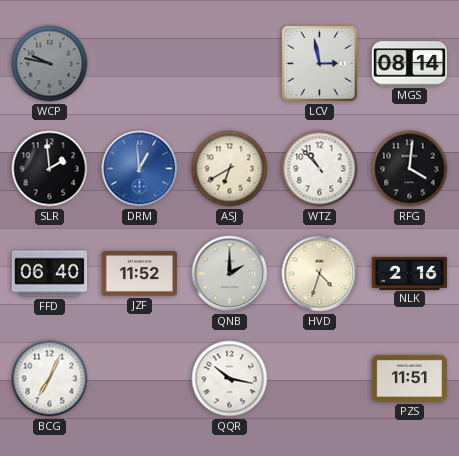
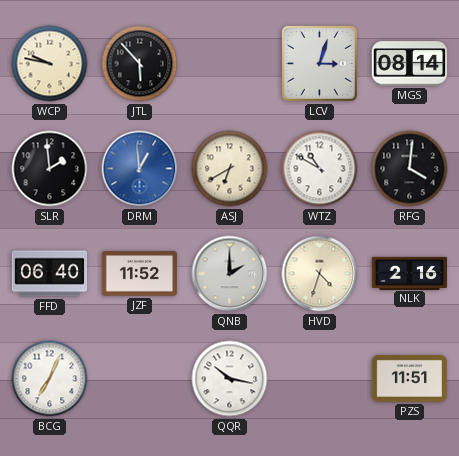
WCP dial: grey -> cream (50, 64)
JTL: none -> 5:53 (140, 64)
LCV: 2:58 -> 3:03 (319, 63)
WTZ: 10:53 -> 10:50 (320, 169)
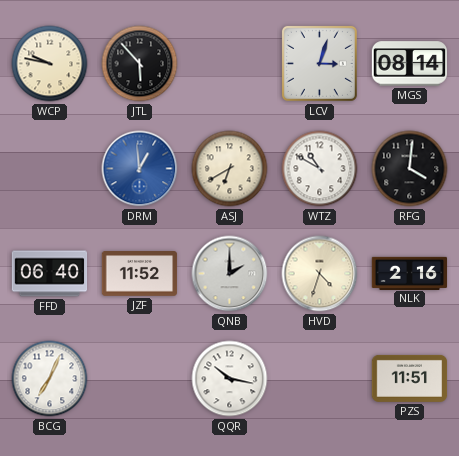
SLR: 1:59 -> none (50, 169)
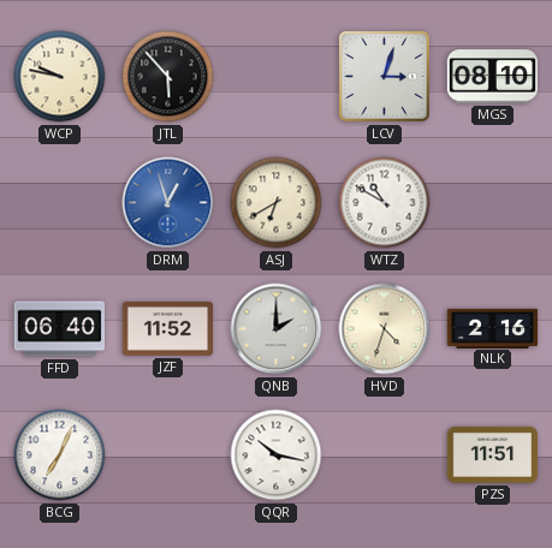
MGS: 08:14 -> 08:10 (493, 77)
DRM: 12:59 -> 12:57 (168, 203)
RFG: 4:01 -> none (410, 169)
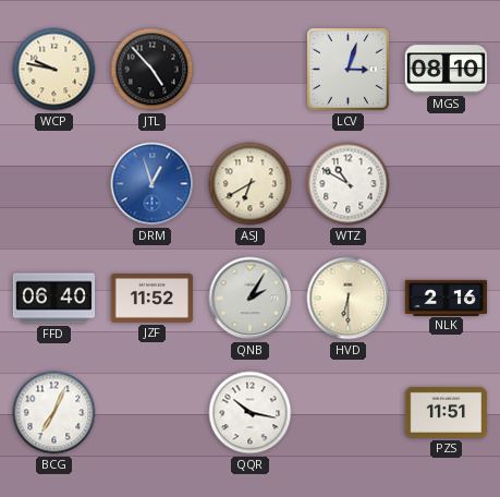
JTL: 5:53 -> 4:53 (153, 70)
QNB: 2:00 -> 2:05 (251, 299)
HVD: 4:33 -> 6:30 (349, 299)
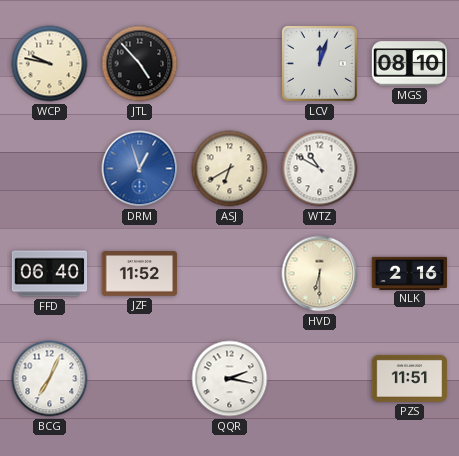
LCV: 3:03 -> 12:03 (319, 63)
QNB: 2:05 -> none (251, 299)
QQR: 10:17 -> 2:17 (230, 379)
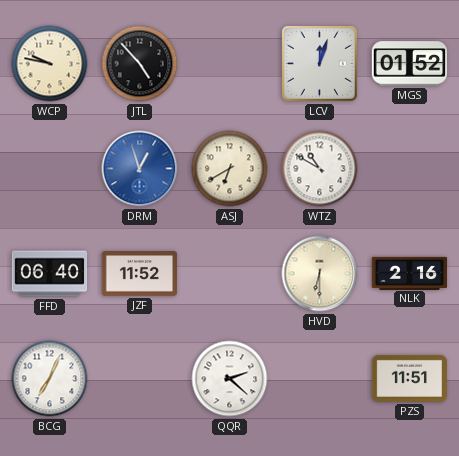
MGS: 08:10 -> 01:52 (410, 64)
QQR: 2:17 -> 2:22 (230, 379)
